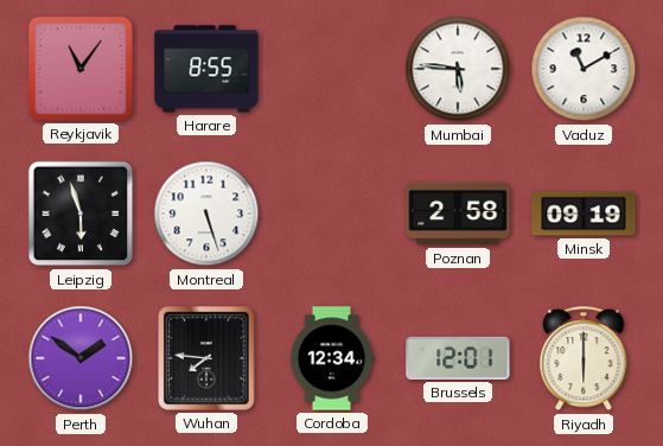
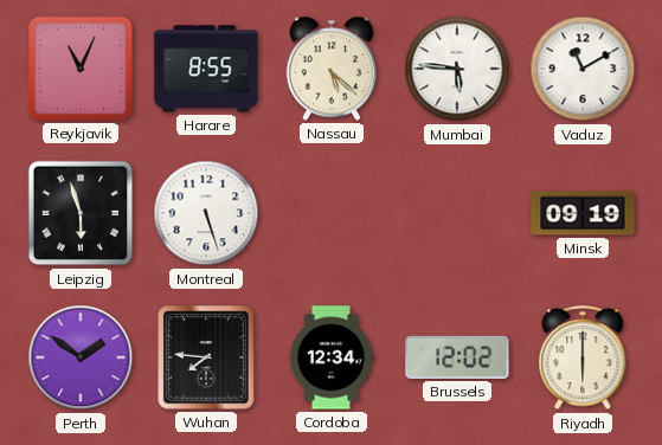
Reykjavik: 11:06 -> 11:04 (81, 69)
Nassau: none -> 5:22 (332, 69)
Poznan: 2:58 -> none (458, 214)
Brussels: 12:01 -> 12:02 (457, 357)
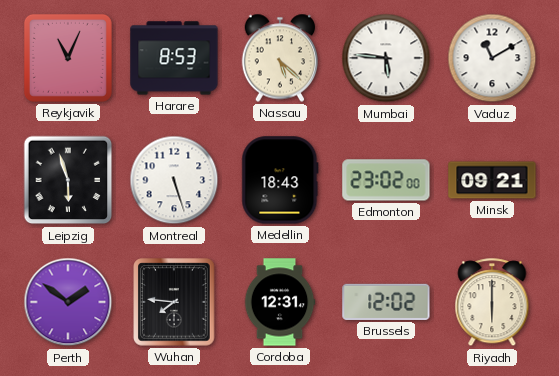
Harare: 8:55 -> 8:53 (174, 58)
Medellin: none -> 18:43 (280, 180)
Edmonton: none -> 23:02 (386, 180)
Minsk: 09:19 -> 09:21 (492, 180)
Cordoba: 12:34 -> 12:31 (280, 302)
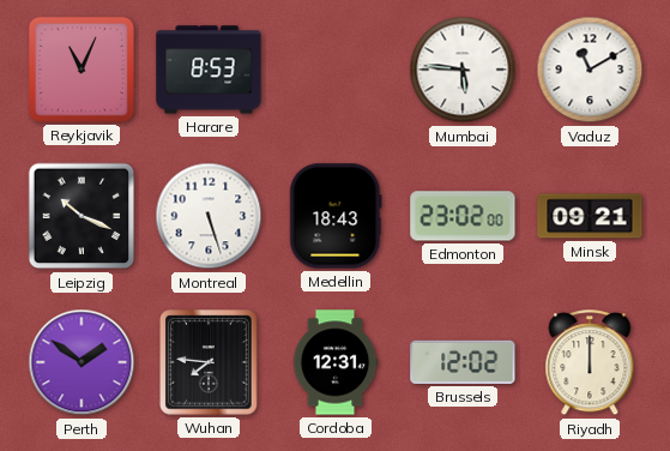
Nassau: 5:22 -> none (280, 58)
Leipzig: 5:57 -> 10:19 (82, 216)
Riyadh: 6:00 -> 12:00 (590, 363)
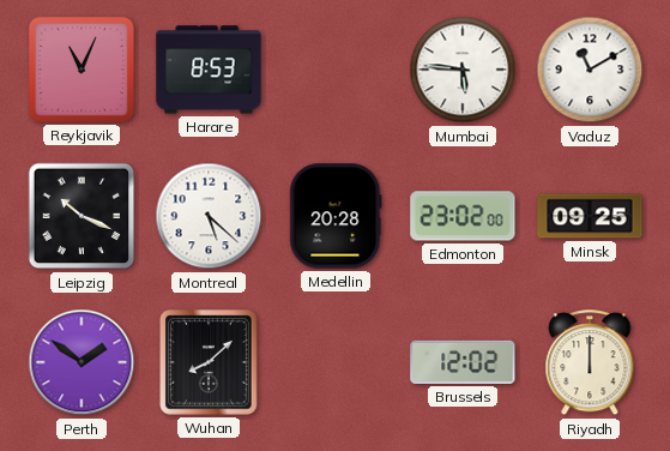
Montreal: 5:27 -> 5:22 (209, 216)
Medellin: 18:43 -> 20:28 (336, 216)
Minsk: 09:21 -> 09:25 (590, 216)
Wuhan: 7:46 -> 8:08 (209, 362)
Cordoba: 12:31 -> none (336, 362)
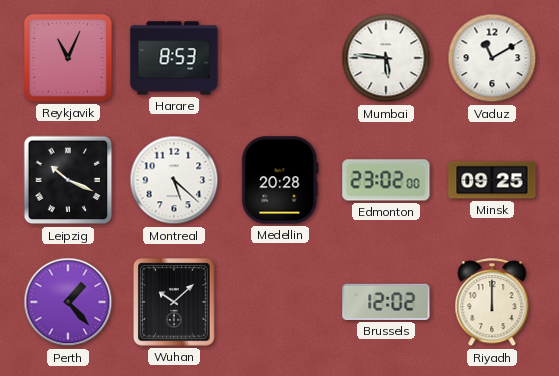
Perth: 1:51 -> 1:23 (68, 302)
Wuhan: 8:08 -> 10:08 (174, 302)
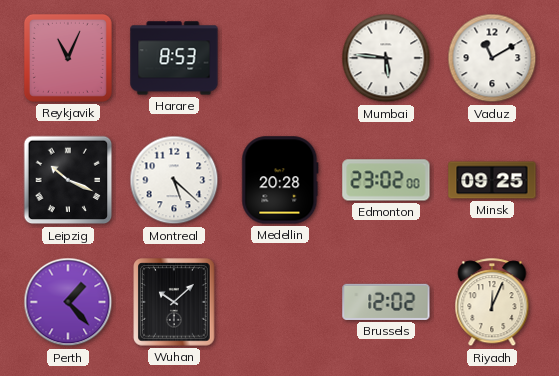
Riyadh: 12:00 -> 12:04 (492, 303)
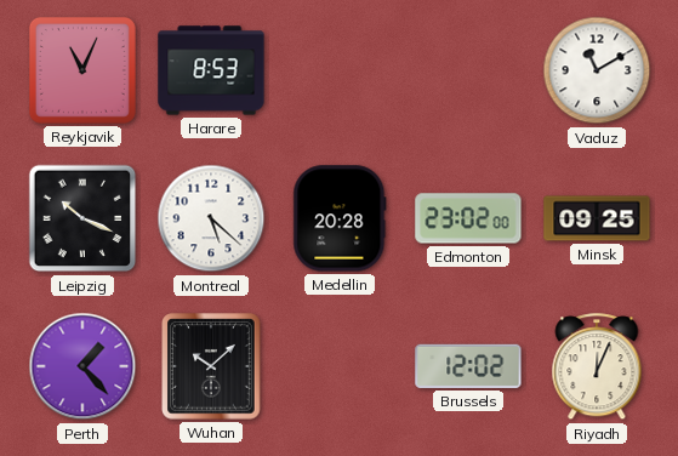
Mumbai: 5:46 -> none (386, 58)
